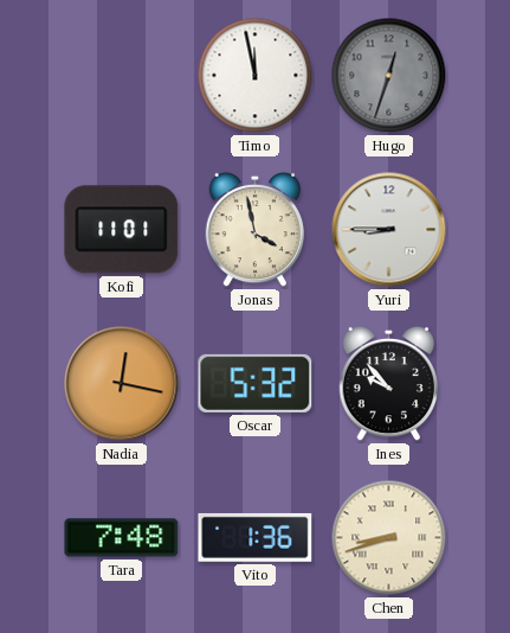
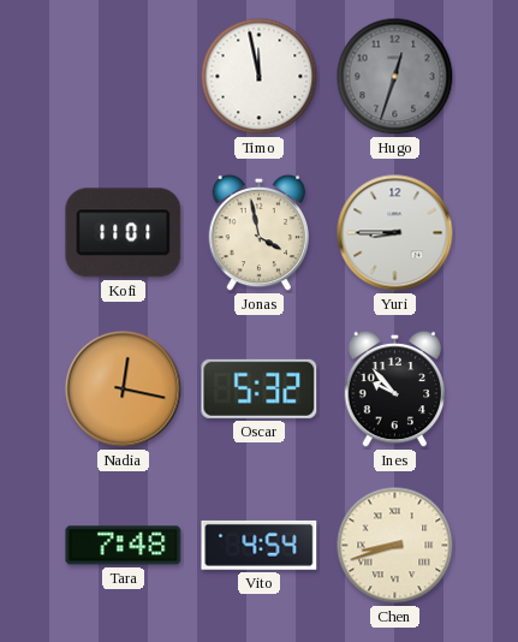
Vito: 1:36 -> 4:54 (260, 545)
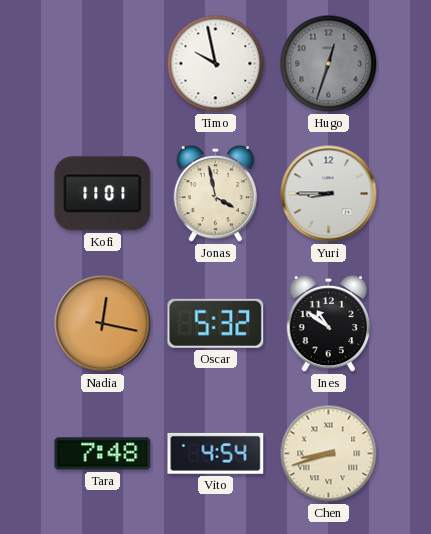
Timo: 11:58 -> 9:58 (216, 64)
Ines: 9:53 -> 10:51 (329, 324)
